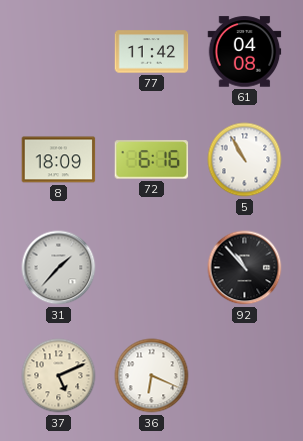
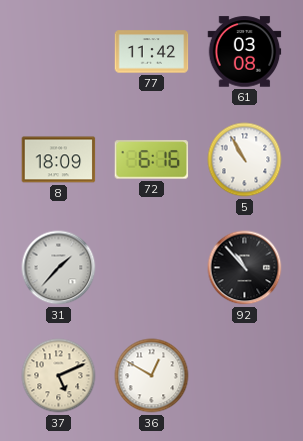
61: 04:08 -> 03:08 (245, 52)
36: 6:19 -> 12:50 (152, 376)
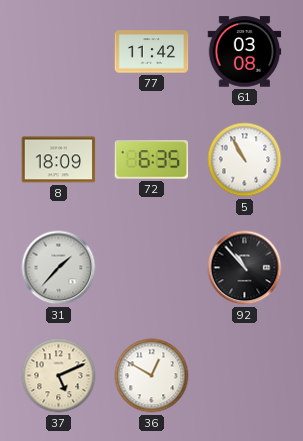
72: 6:16 -> 6:35 (152, 160)
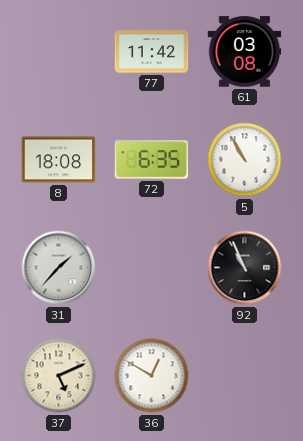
8: 18:09 -> 18:08 (59, 160)
92: 10:53 -> 10:56 (245, 268)
